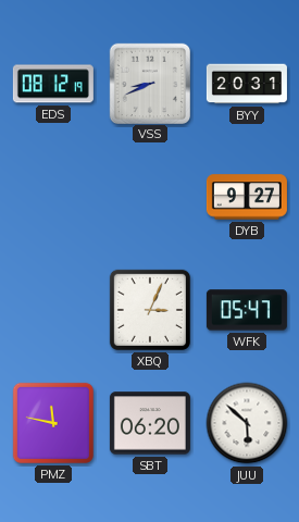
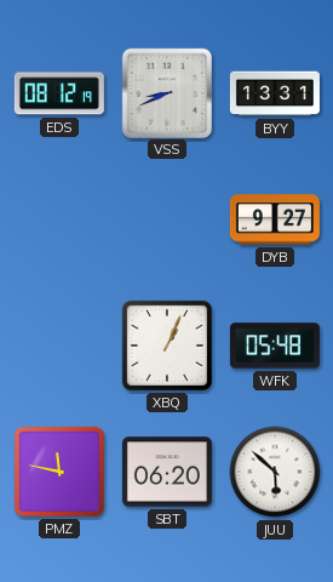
BYY: 20:31 -> 13:31 (275, 93)
XBQ: 3:04 -> 1:04 (167, 346)
WFK: 05:47 -> 05:48 (275, 346)
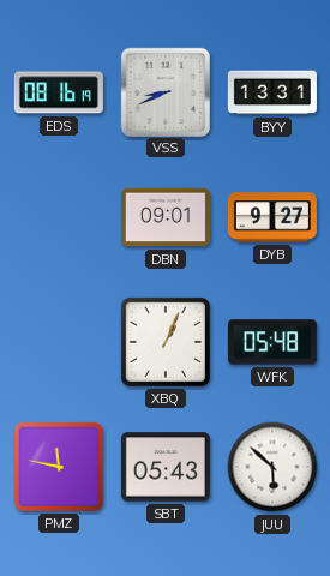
EDS: 08:12 -> 08:16 (59, 92)
DBN: none -> 09:01 (166, 217)
SBT: 06:20 -> 05:43 (166, 467)
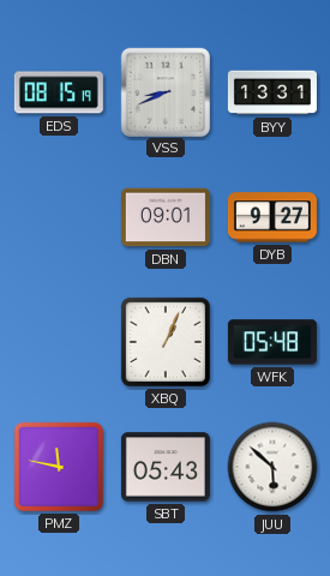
EDS: 08:16 -> 08:15 (59, 92)
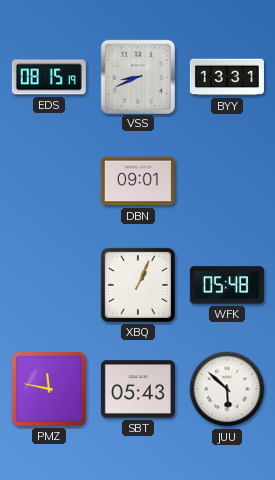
DYB: 9:27 -> none (272, 217)
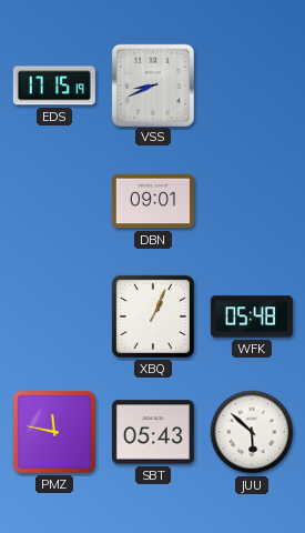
EDS: 08:15 -> 17:15 (54, 86)
BYY: 13:31 -> none (227, 77)
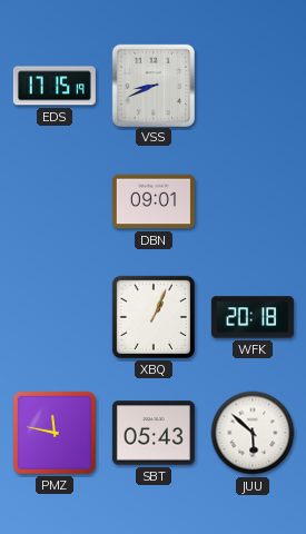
WFK: 05:48 -> 20:18 (253, 317)
